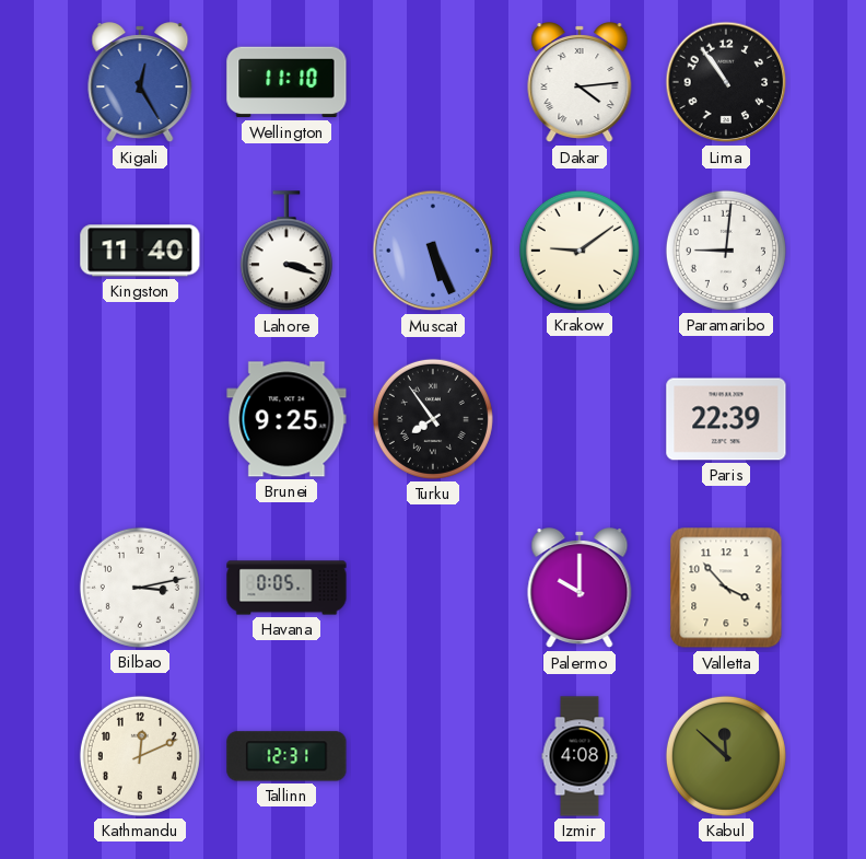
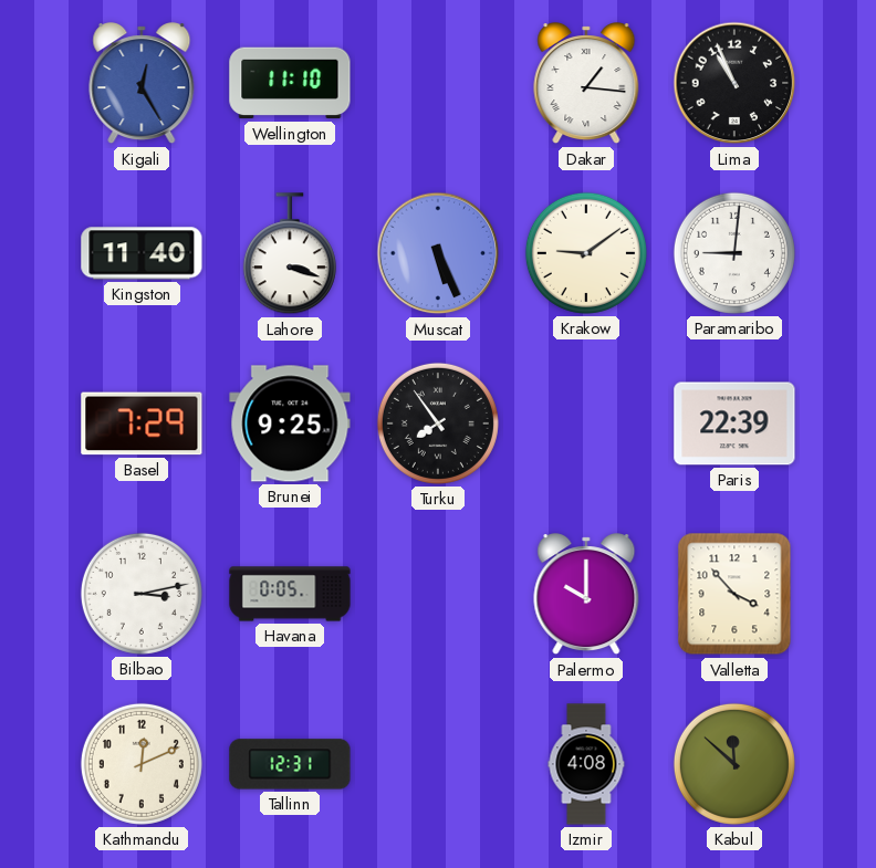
Dakar: 4:14 -> 1:16 (586, 84)
Lima: 10:54 -> 10:56 (734, 83)
Basel: none -> 7:29 (142, 423)
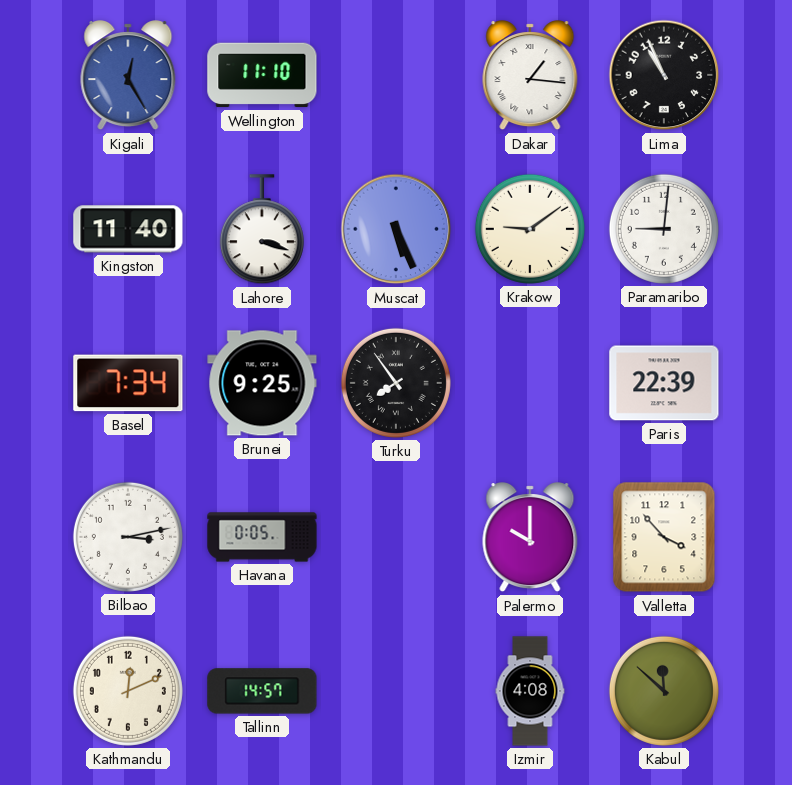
Basel: 7:29 -> 7:34 (128, 383)
Tallinn: 12:31 -> 14:57 (262, 691)
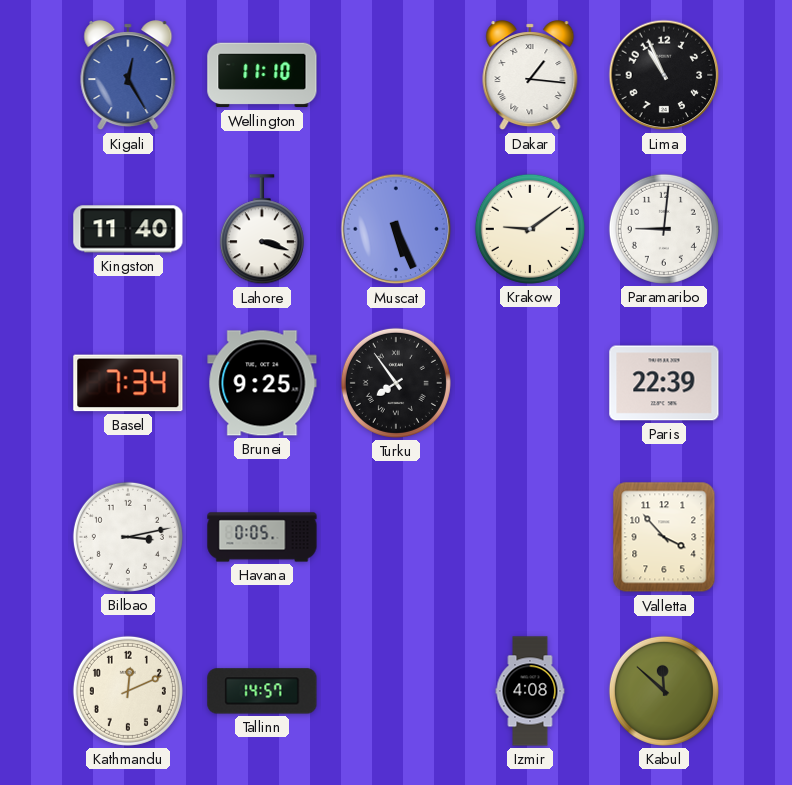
Palermo: 10:00 -> none (530, 538)
